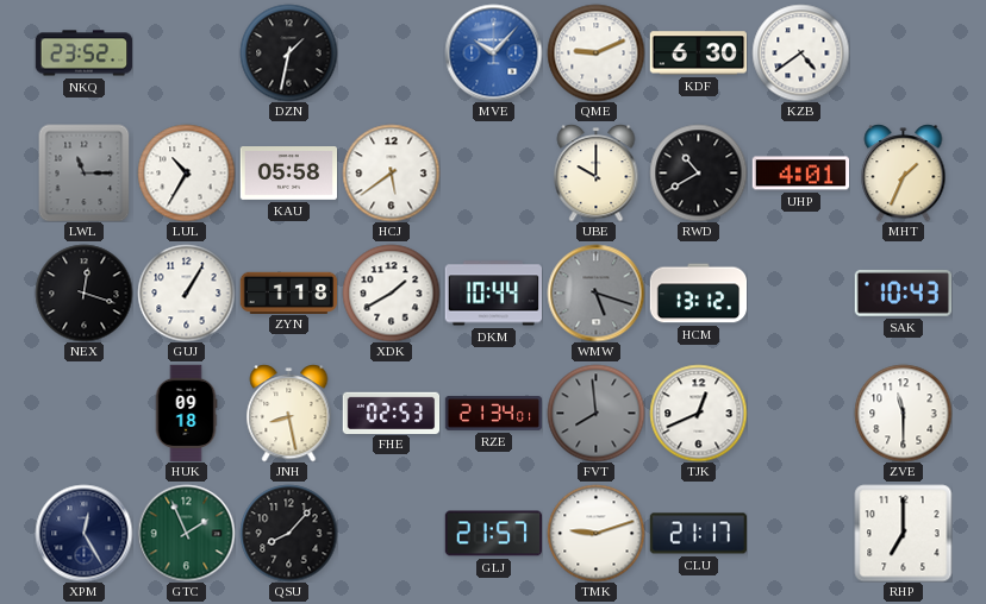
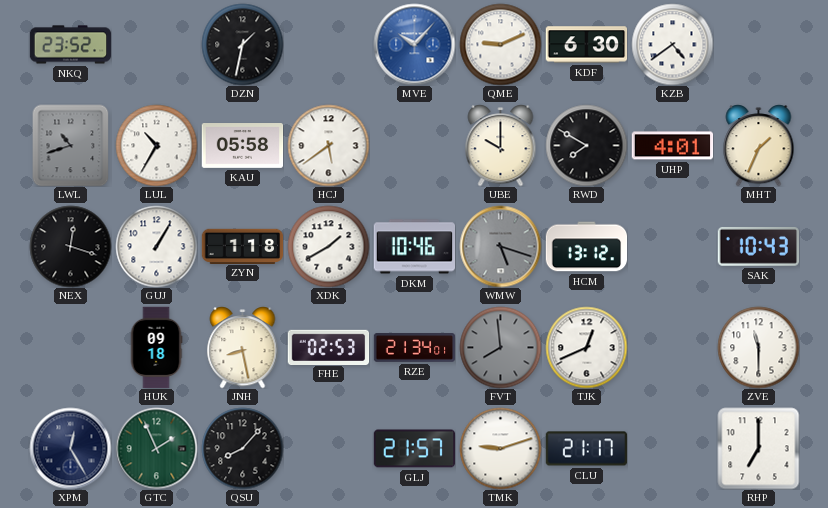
LWL: 11:15 -> 10:42 (71, 145)
RWD: 10:40 -> 7:50 (586, 145)
DKM: 10:44 -> 10:46 (414, 247)
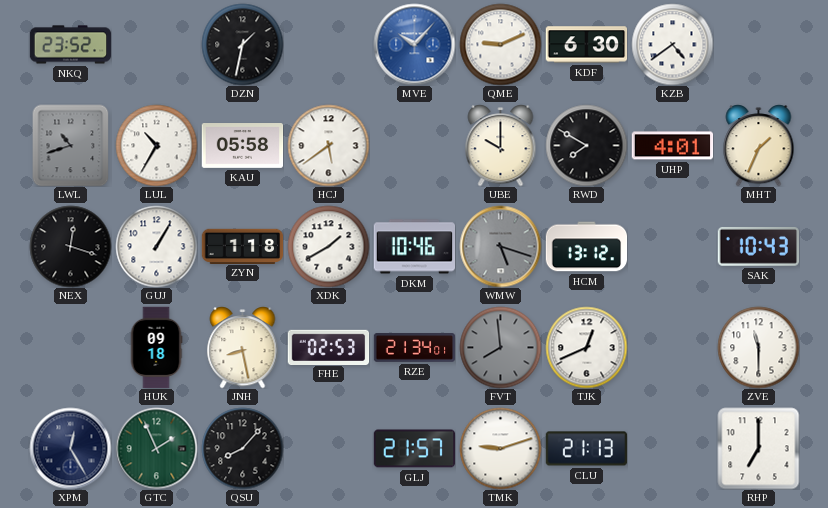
CLU: 21:17 -> 21:13 (586, 449)
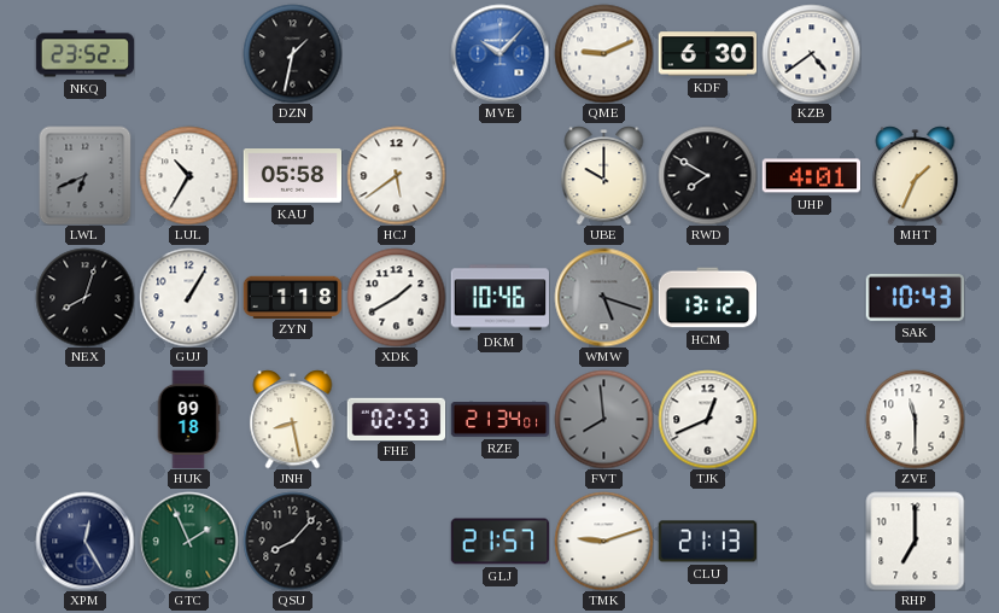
LWL: 10:42 -> 6:41 (86, 175)
NEX: 12:18 -> 8:03 (84, 297)
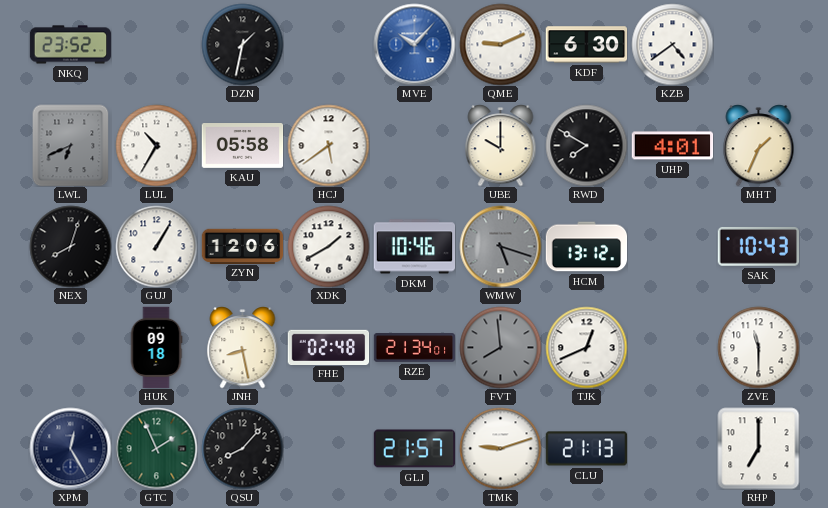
ZYN: 1:18 -> 12:06 (242, 246)
FHE: 02:53 -> 02:48 (328, 347)
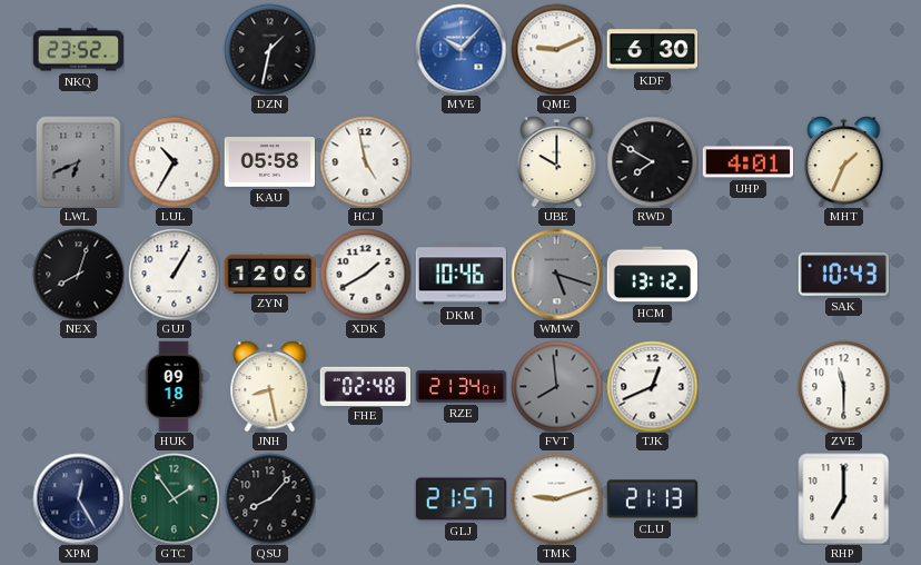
KZB: 4:39 -> none (672, 44)
HCJ: 5:39 -> 4:58 (365, 161)
GTC: 1:56 -> 1:54 (174, 498)
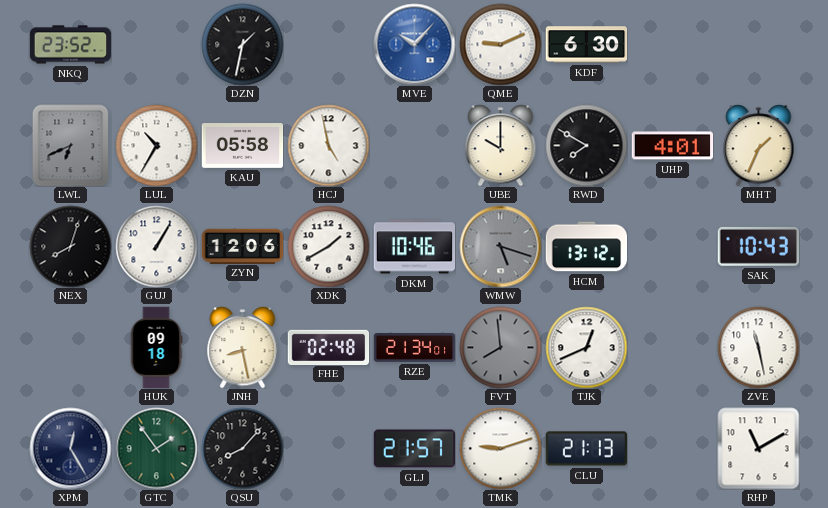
ZVE: 11:30 -> 11:28 (758, 347)
RHP: 7:00 -> 11:10 (758, 448)
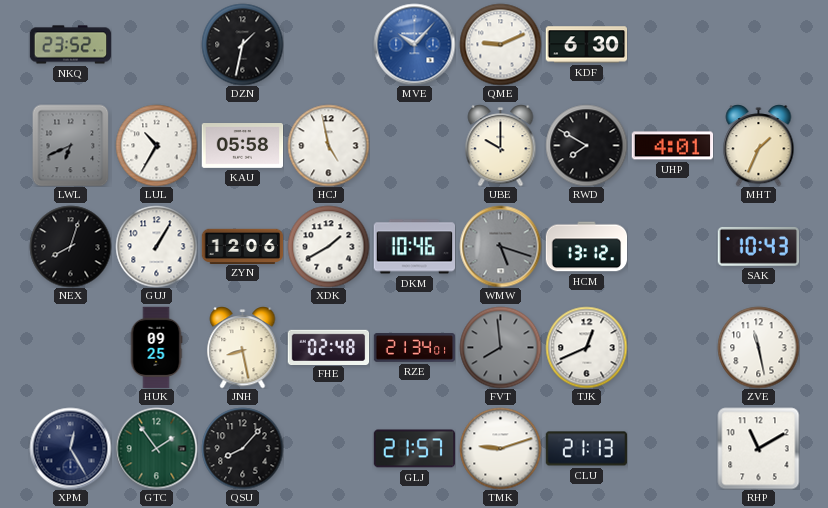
HUK: 09:18 -> 09:25 (156, 347)
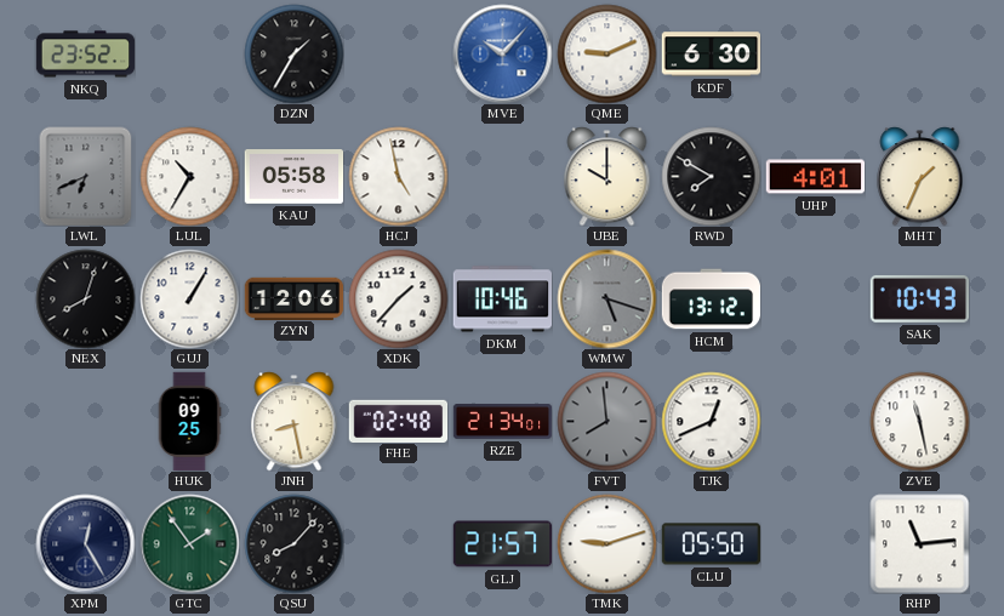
DZN: 1:32 -> 1:35 (293, 53)
XDK: 1:40 -> 1:37 (398, 298)
CLU: 21:13 -> 05:50 (711, 544)
RHP: 11:10 -> 11:14 (919, 543)
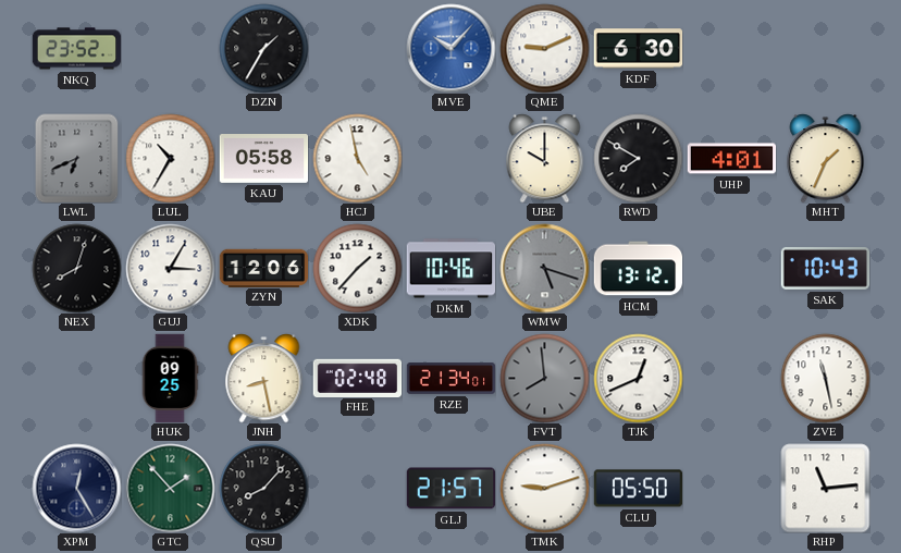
GUJ: 1:05 -> 3:05 (170, 268)
GTC: 1:54 -> 1:53 (170, 488)
